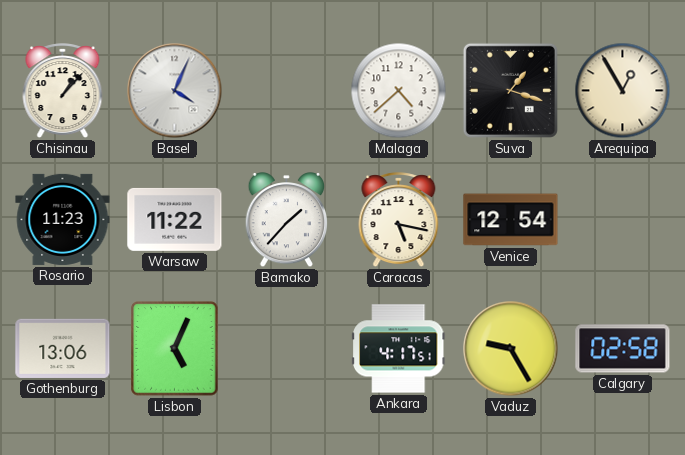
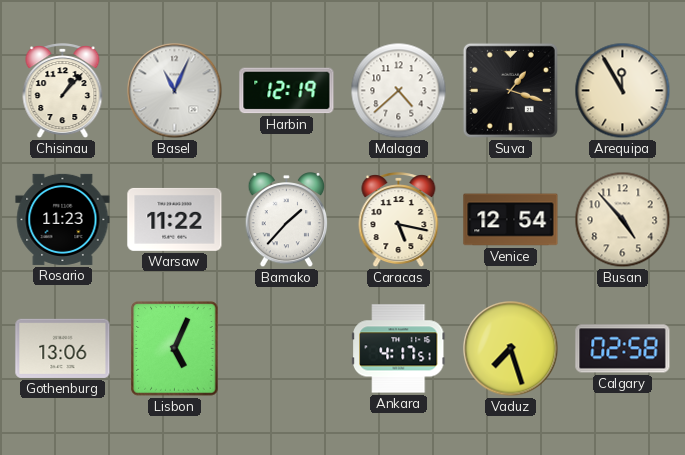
Basel: 4:04 -> 11:04 (175, 91)
Harbin: none -> 12:19 (287, 91)
Arequipa: 12:55 -> 11:55 (623, 91)
Busan: none -> 4:53 (623, 220)
Vaduz: 9:25 -> 7:27 (511, 349)
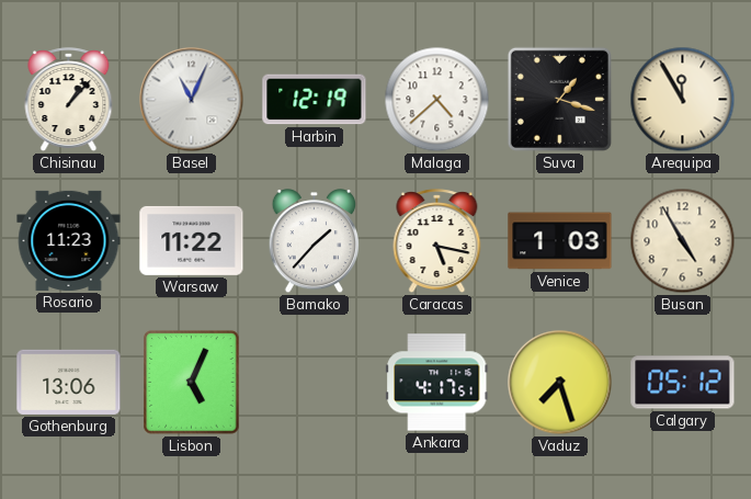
Venice: 12:54 -> 1:03 (560, 241)
Busan: 4:53 -> 4:55 (683, 241)
Calgary: 02:58 -> 05:12 (683, 383)
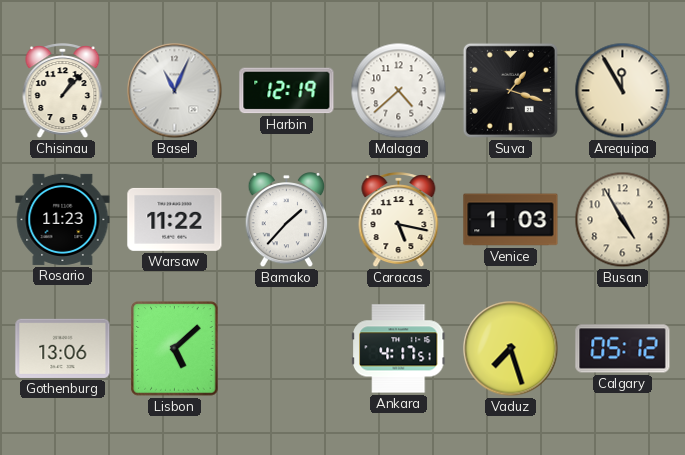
Lisbon: 5:04 -> 5:08 (175, 349)
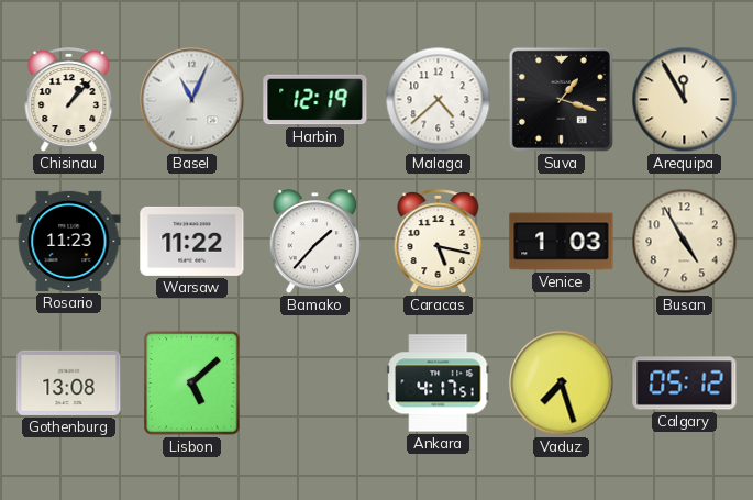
Gothenburg: 13:06 -> 13:08 (69, 382)
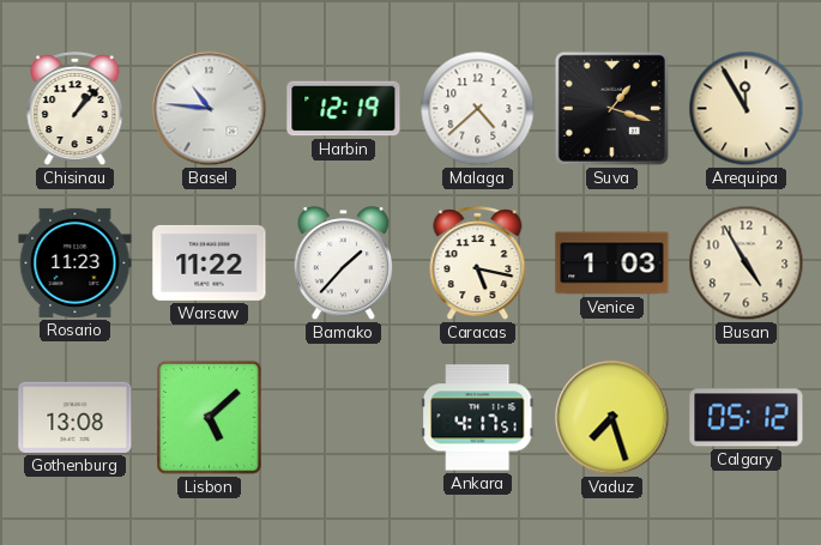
Basel: 11:04 -> 10:46 (210, 109)
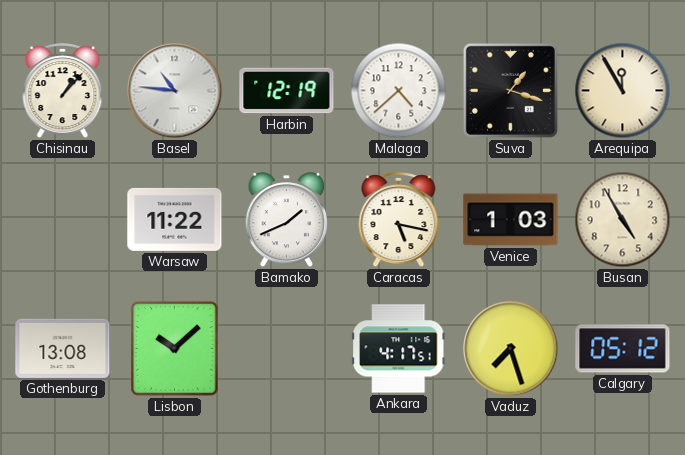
Rosario: 11:23 -> none (76, 262)
Bamako: 1:37 -> 1:41 (286, 221)
Lisbon: 5:08 -> 10:08 (175, 349)
